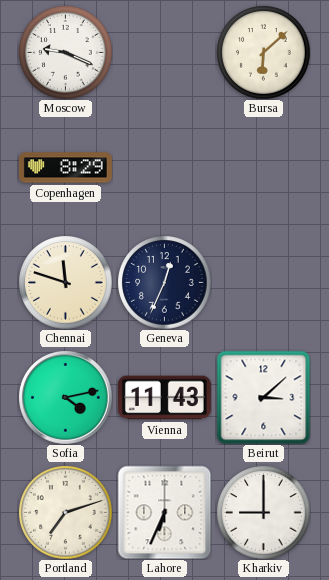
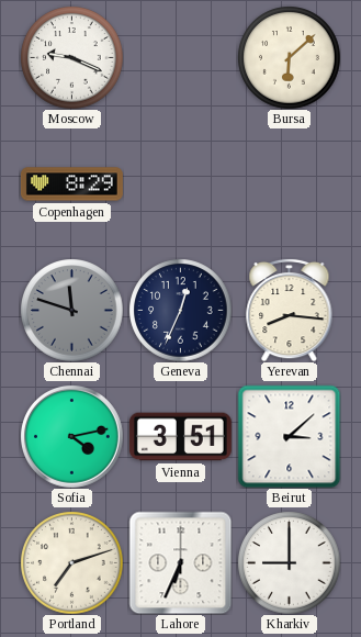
Chennai dial: cream -> grey (71, 310)
Yerevan: none -> 8:16 (290, 310)
Vienna: 11:43 -> 3:51 (180, 437)
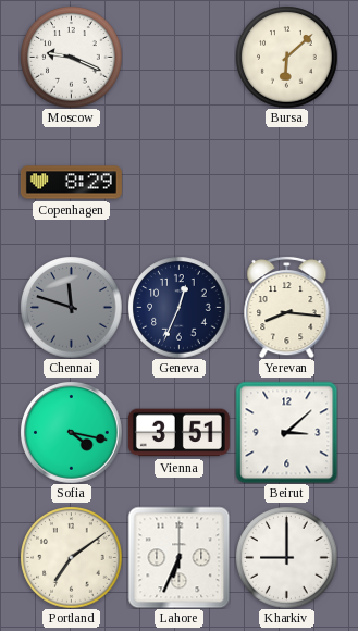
Sofia: 4:13 -> 4:17 (72, 433)
Portland: 7:12 -> 7:09 (71, 557)
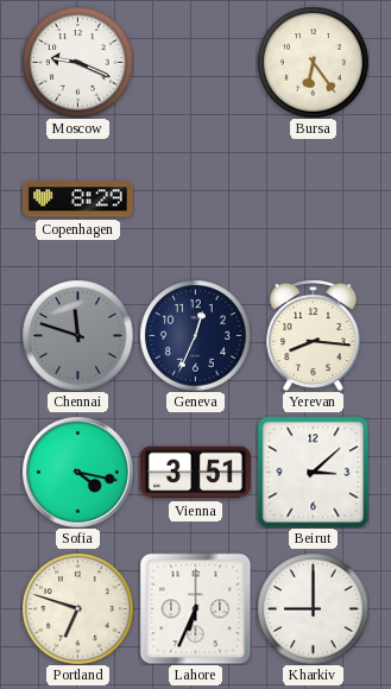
Bursa: 6:08 -> 6:24 (313, 62)
Portland: 7:09 -> 6:48 (77, 608)
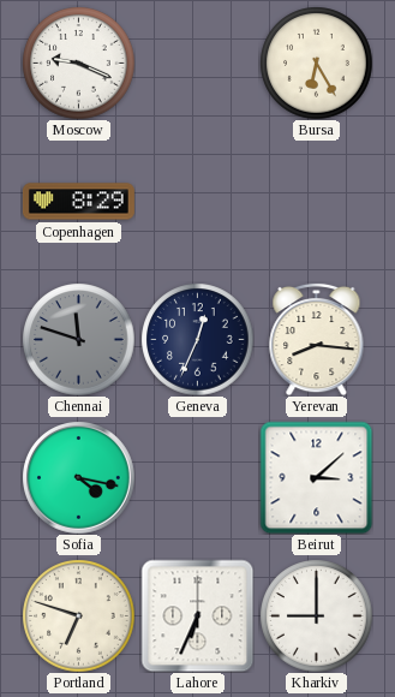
Bursa: 6:24 -> 6:25 (316, 62)
Vienna: 3:51 -> none (195, 473)
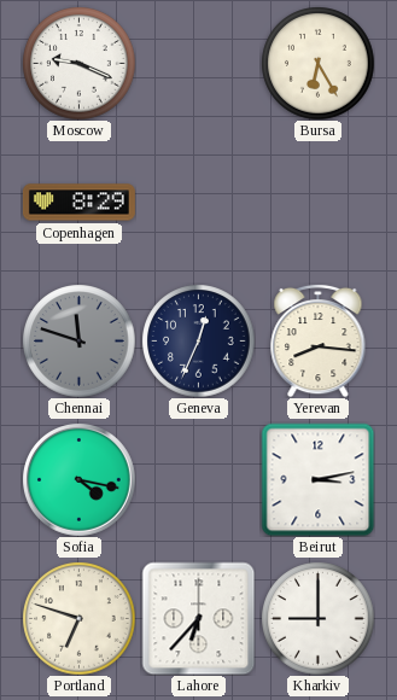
Beirut: 3:08 -> 3:13 (317, 479)
Lahore: 6:34 -> 6:37 (198, 618)
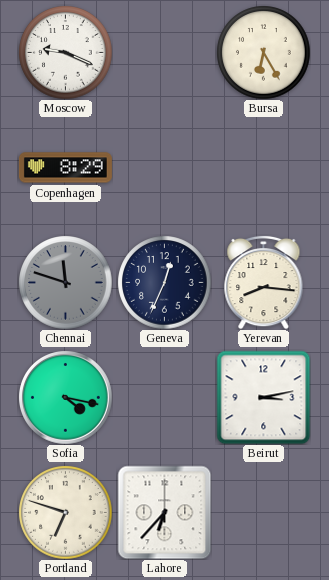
Kharkiv: 9:00 -> none (317, 618)
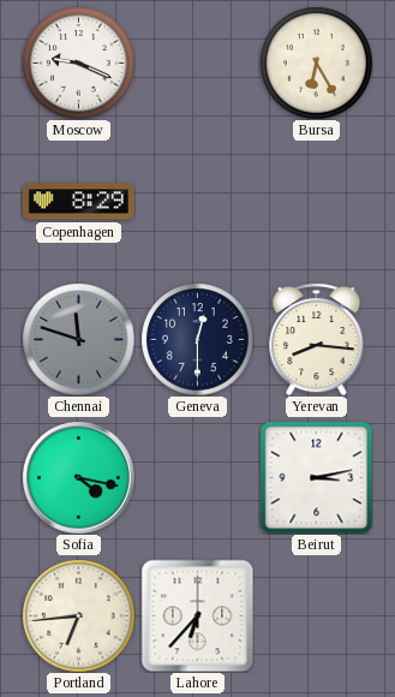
Geneva: 12:34 -> 12:30 (197, 339)
Portland: 6:48 -> 6:44 (78, 615)
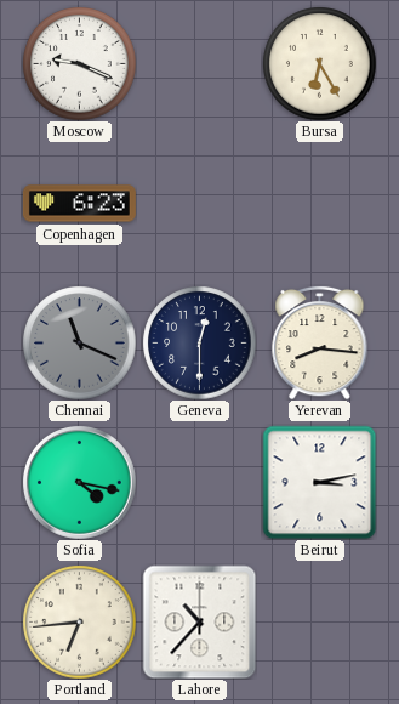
Copenhagen: 8:29 -> 6:23 (79, 204)
Chennai: 11:48 -> 11:19 (79, 342)
Lahore: 6:37 -> 10:37 (199, 621)
